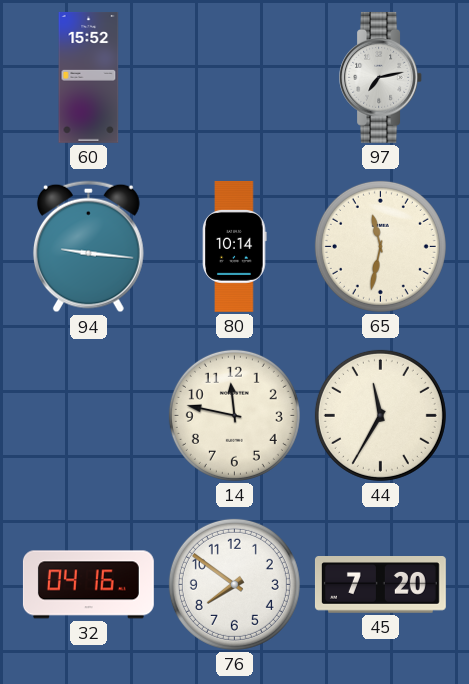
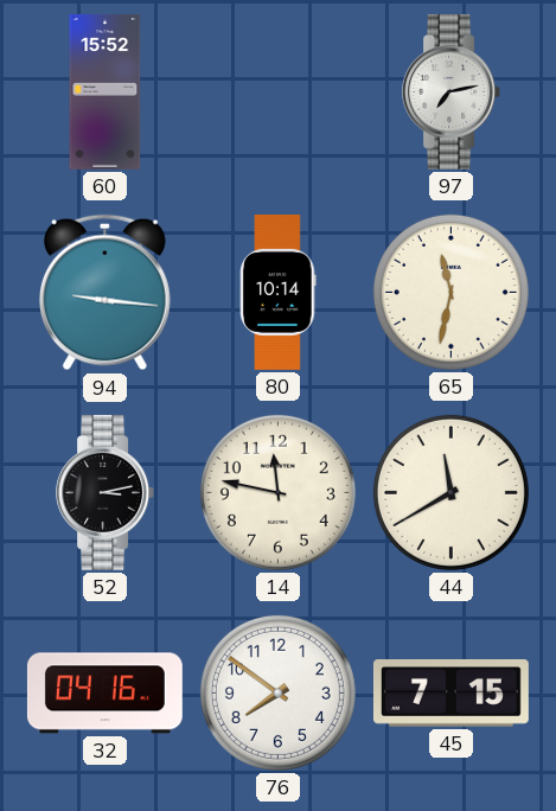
52: none -> 3:13 (106, 492)
44: 11:35 -> 11:40 (450, 492)
45: 7:20 -> 7:15 (450, 694)
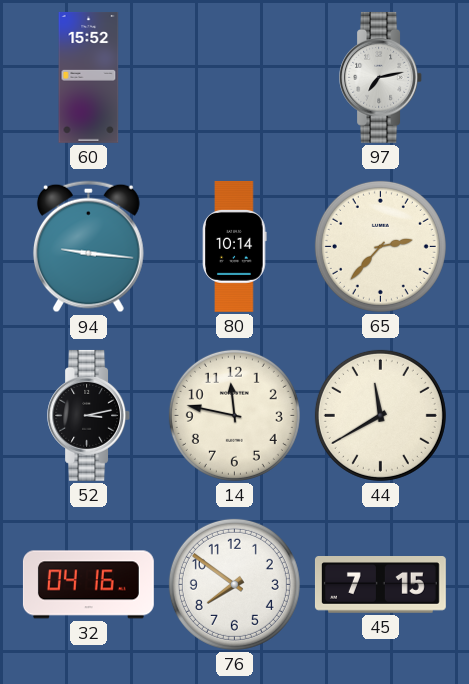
65: 11:32 -> 2:37 (380, 246)
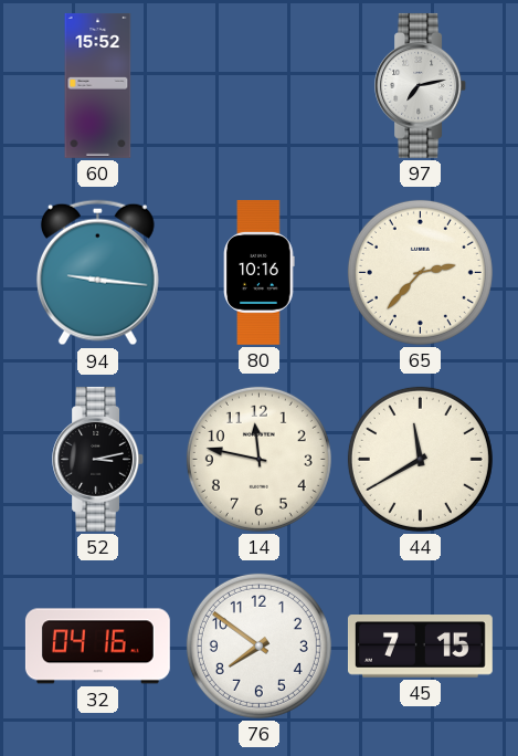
80: 10:14 -> 10:16 (260, 272)
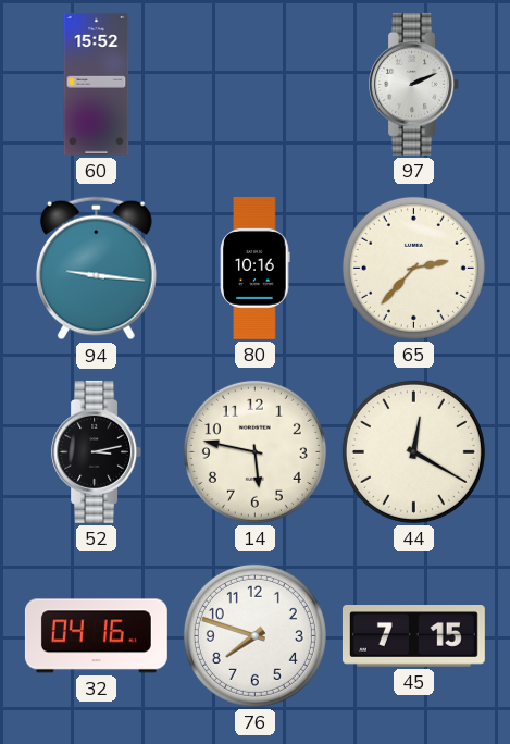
97: 7:13 -> 2:11 (414, 84)
14: 11:47 -> 5:47 (254, 451)
44: 11:40 -> 12:20 (413, 451)
76: 7:51 -> 7:48 (254, 635)
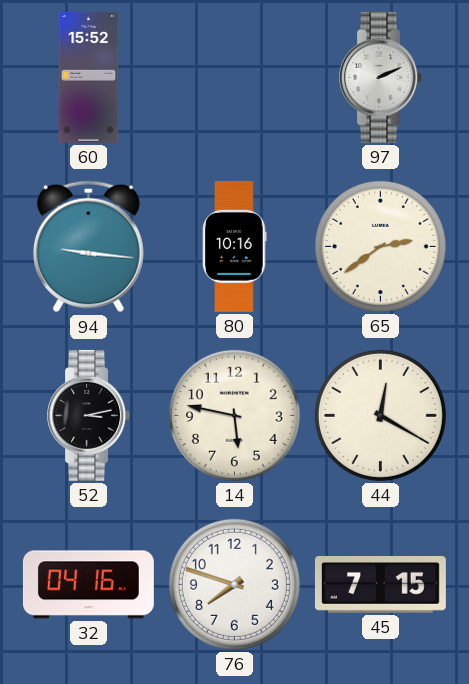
65: 2:37 -> 2:39 (380, 246)
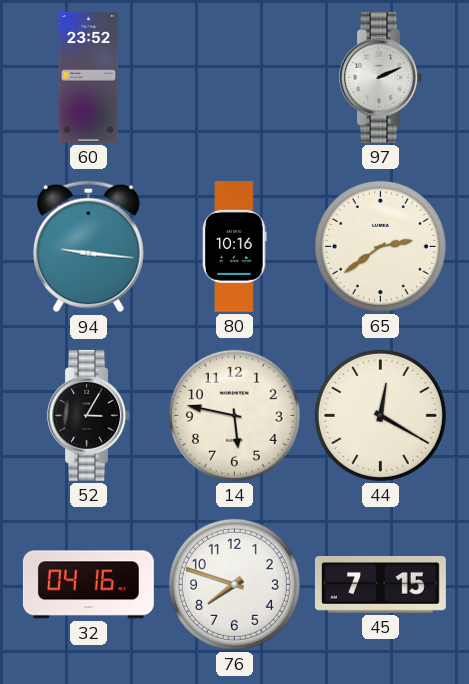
60: 15:52 -> 23:52 (89, 77)
52: 3:13 -> 3:05 (89, 415)
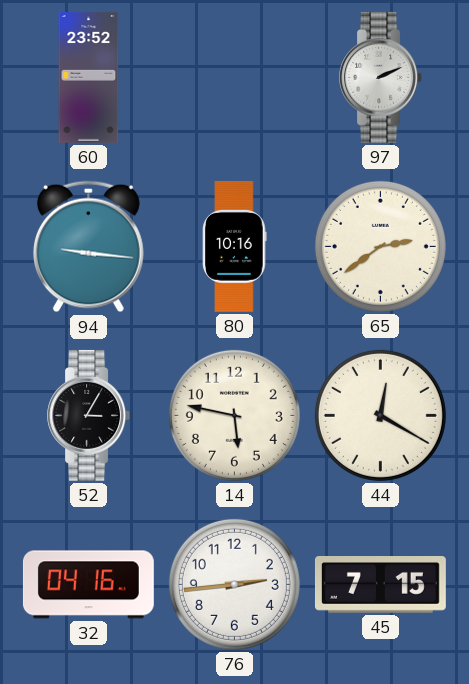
76: 7:48 -> 2:44 (234, 584)
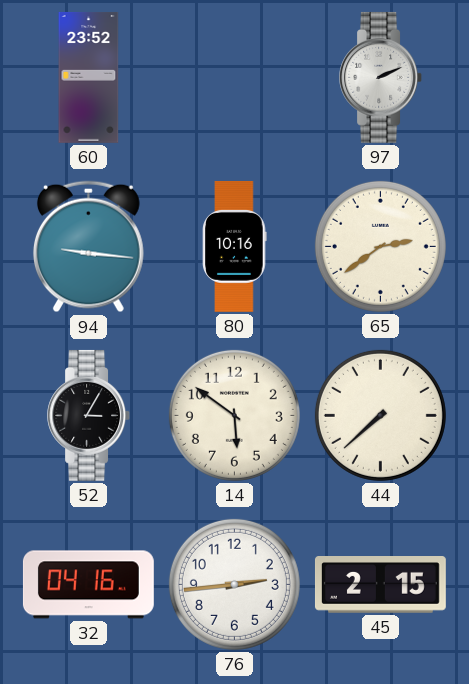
14: 5:47 -> 5:51 (234, 415)
44: 12:20 -> 7:38 (380, 415)
45: 7:15 -> 2:15 (380, 585)
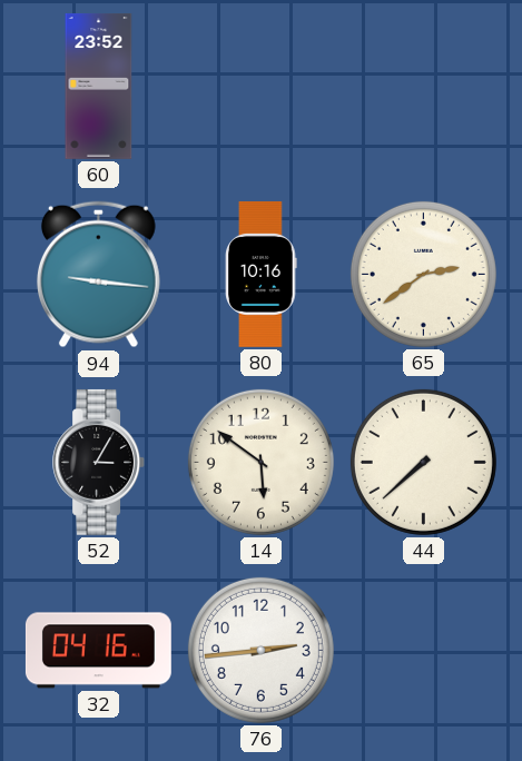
97: 2:11 -> none (381, 77)
45: 2:15 -> none (380, 585)
